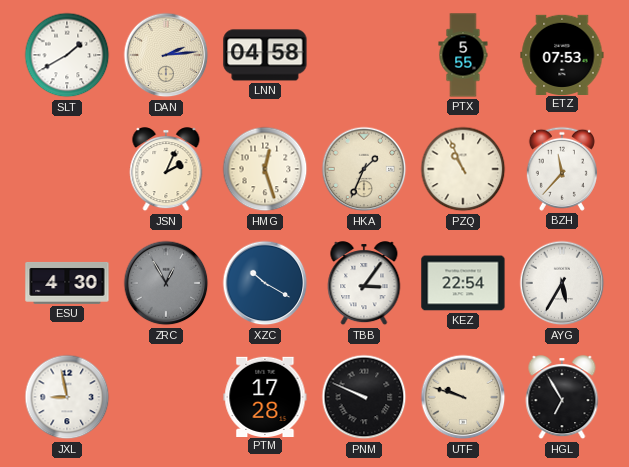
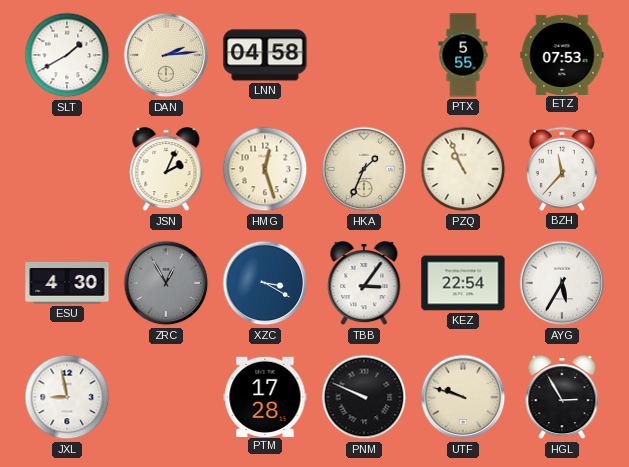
XZC: 10:20 -> 3:20 (265, 283)
HGL: 6:55 -> 2:55 (562, 398)
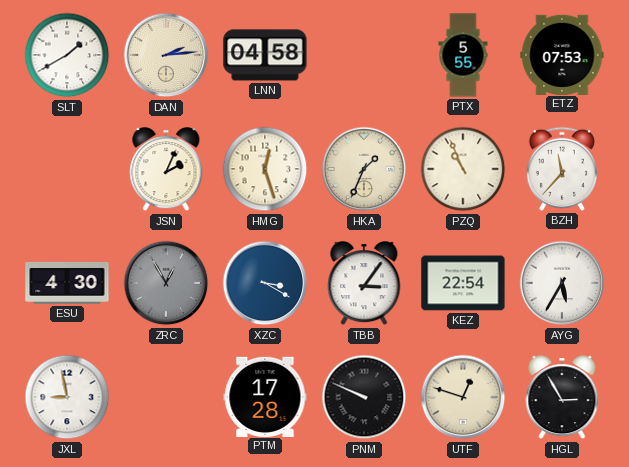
UTF: 9:48 -> 12:48 (463, 397)
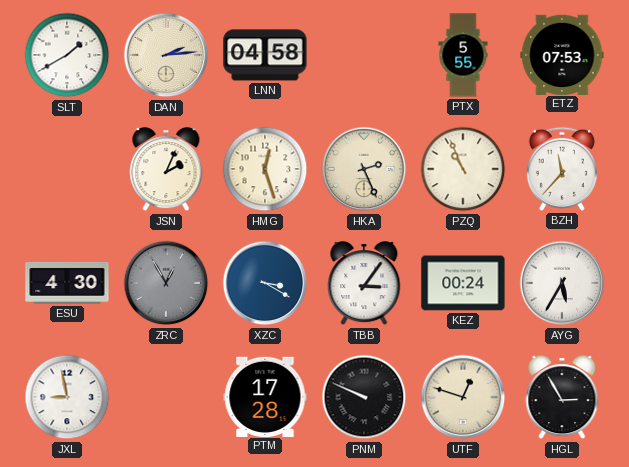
HKA: 1:34 -> 2:26 (364, 169)
KEZ: 22:54 -> 00:24 (463, 283)
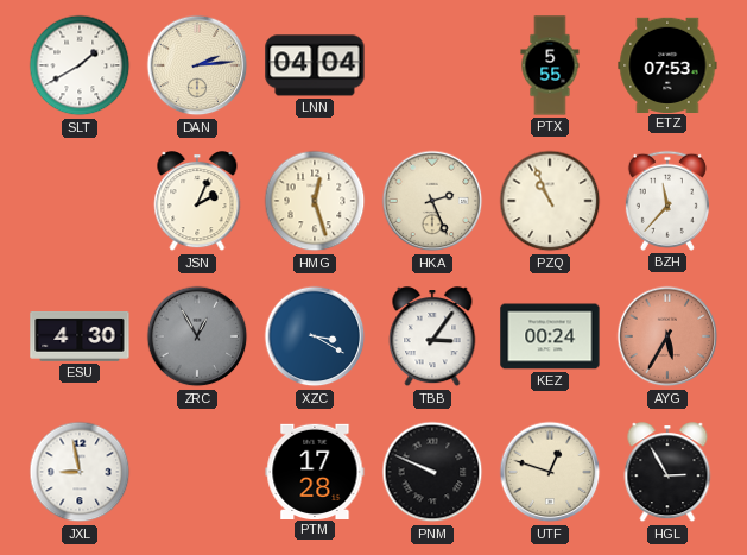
LNN: 04:58 -> 04:04 (315, 65)
AYG dial: white -> salmon (667, 336)
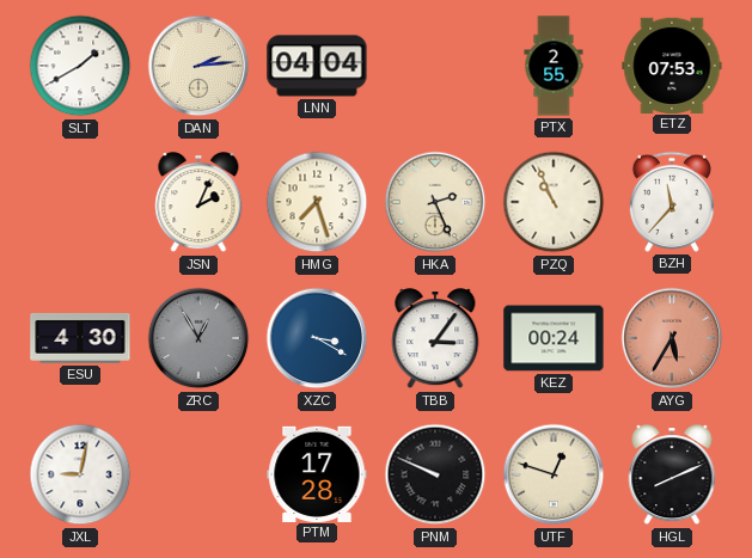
PTX: 5:55 -> 2:55 (554, 66)
HMG: 12:27 -> 7:27 (317, 202)
JXL: 8:58 -> 9:02 (80, 474)
HGL: 2:55 -> 8:11 (672, 476)
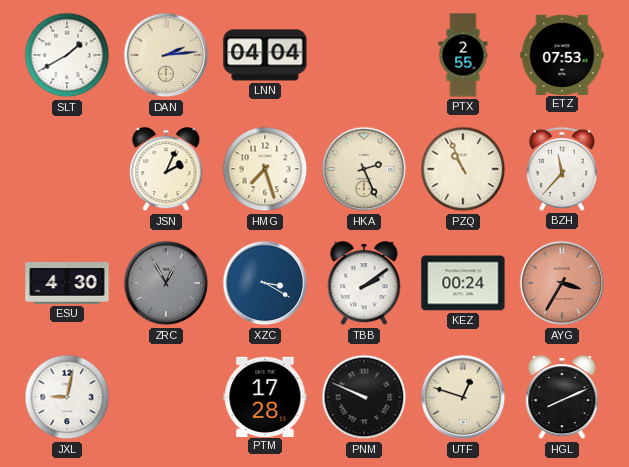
TBB: 3:06 -> 2:09 (364, 284)
AYG: 5:35 -> 3:35 (562, 283)
